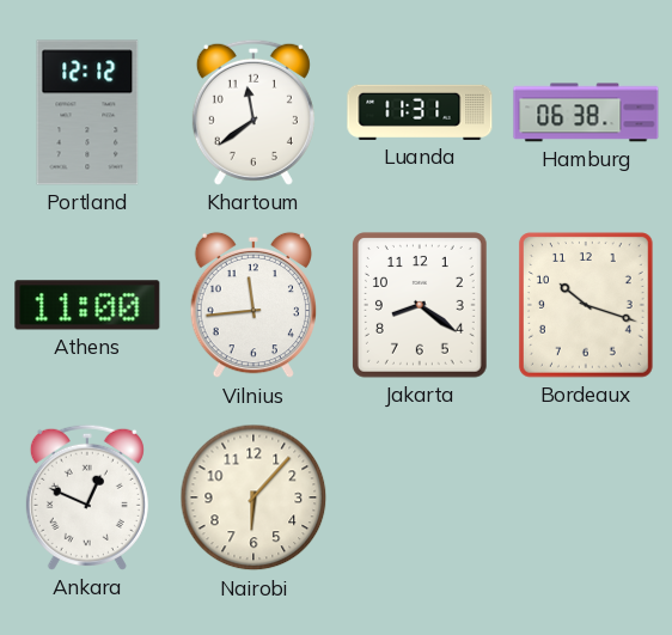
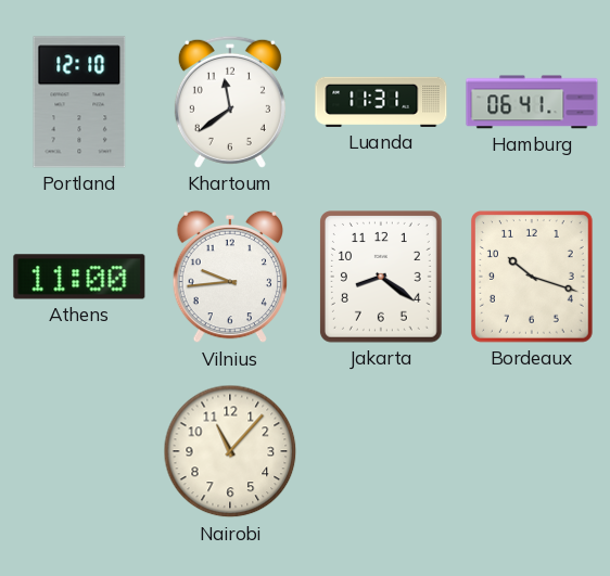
Portland: 12:12 -> 12:10 (79, 102)
Hamburg: 06:38 -> 06:41 (532, 102)
Vilnius: 11:44 -> 9:44 (229, 277)
Ankara: 12:49 -> none (87, 497)
Nairobi: 6:07 -> 11:07 (230, 451)
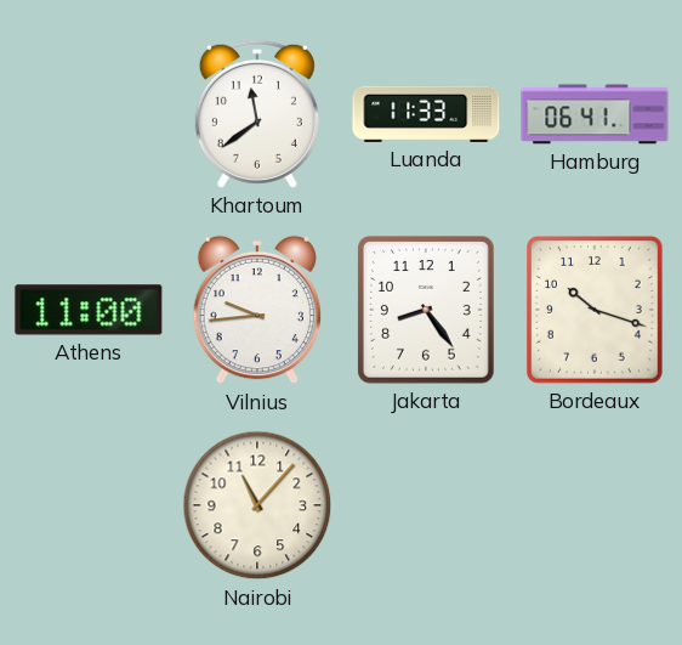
Portland: 12:10 -> none (79, 102)
Luanda: 11:31 -> 11:33 (426, 114)
Jakarta: 8:21 -> 8:24 (427, 311)
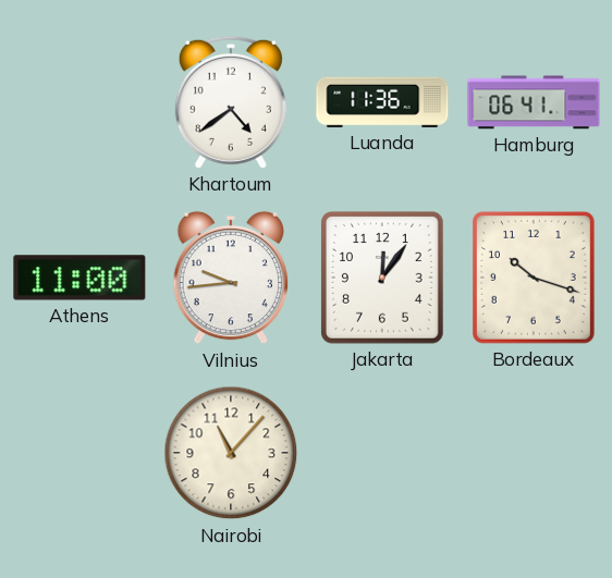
Khartoum: 11:39 -> 4:39 (231, 102)
Luanda: 11:33 -> 11:36 (382, 102)
Jakarta: 8:24 -> 12:06 (383, 279)
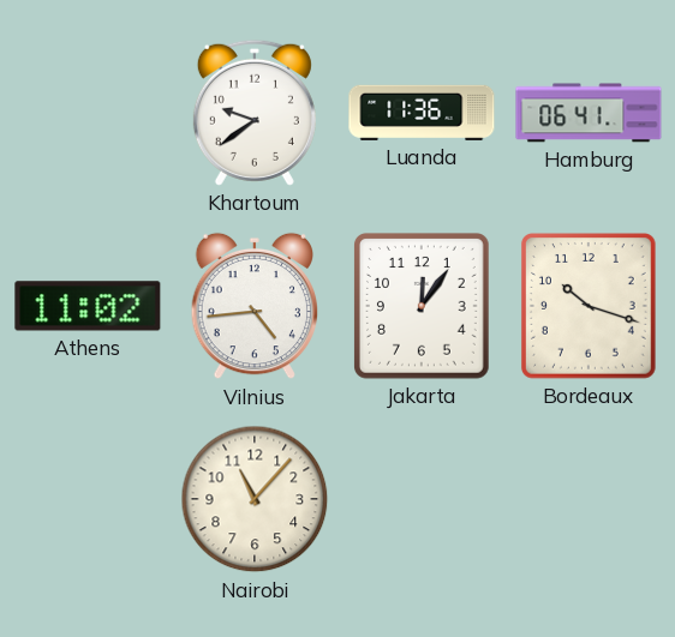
Khartoum: 4:39 -> 9:39 (255, 113)
Athens: 11:00 -> 11:02 (88, 306)
Vilnius: 9:44 -> 4:44 (253, 306)
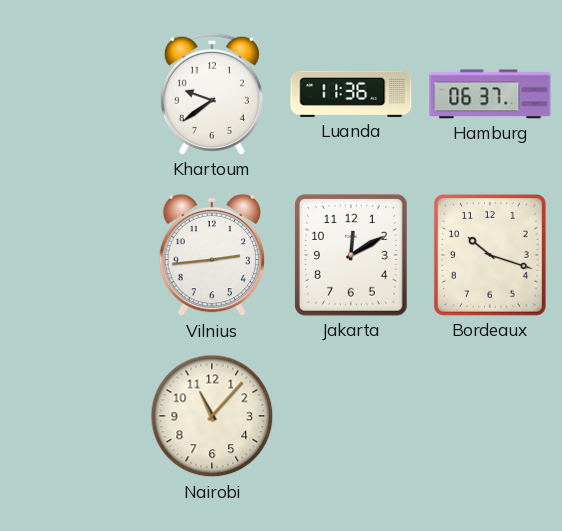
Hamburg: 06:41 -> 06:37 (490, 94)
Athens: 11:02 -> none (88, 306)
Vilnius: 4:44 -> 2:44 (211, 255)
Jakarta: 12:06 -> 12:10 (352, 256)
